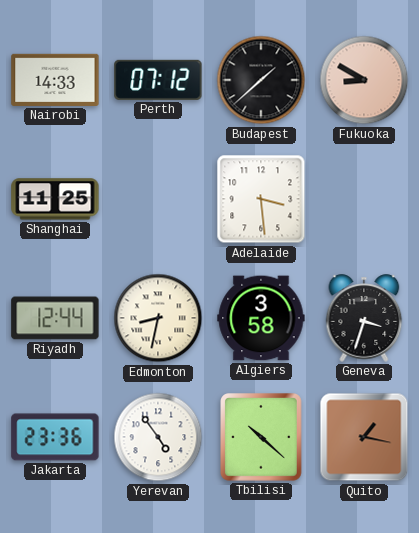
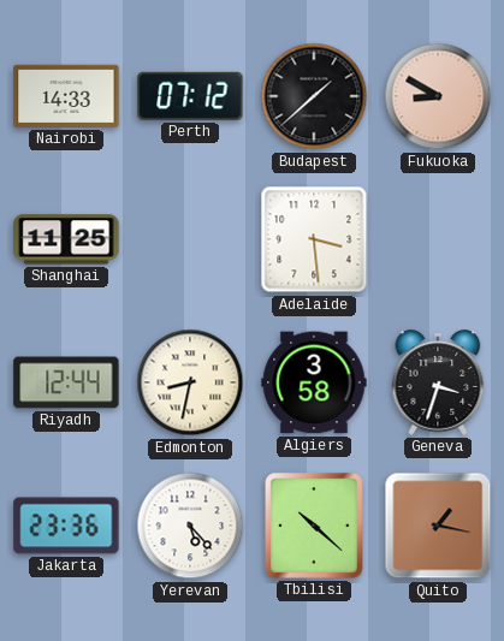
Yerevan: 4:54 -> 5:23 (190, 526)
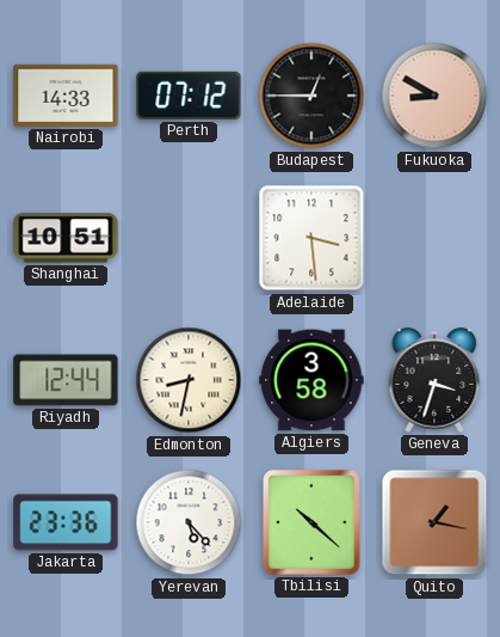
Budapest: 1:38 -> 12:45 (311, 96)
Shanghai: 11:25 -> 10:51 (66, 238)
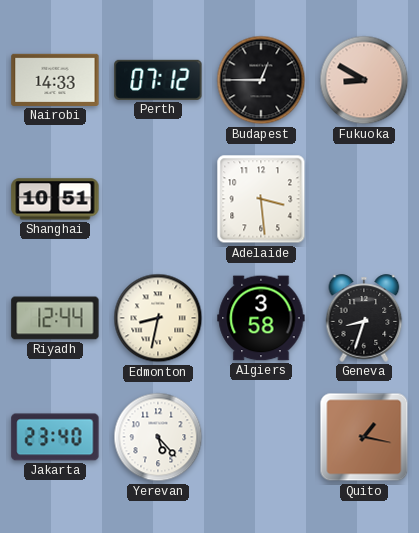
Geneva: 3:33 -> 8:33 (364, 318)
Jakarta: 23:36 -> 23:40 (55, 437)
Tbilisi: 10:22 -> none (313, 523)
